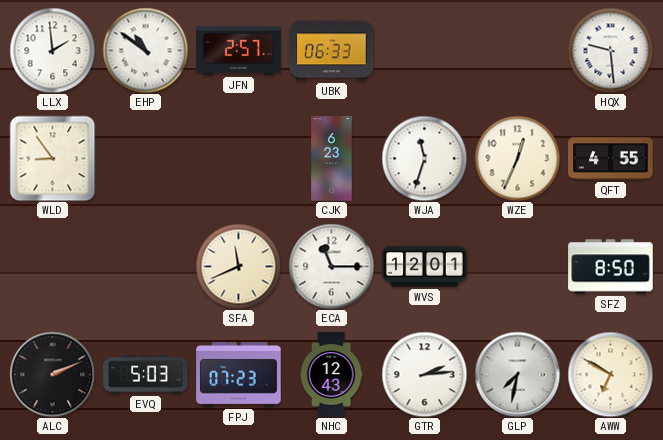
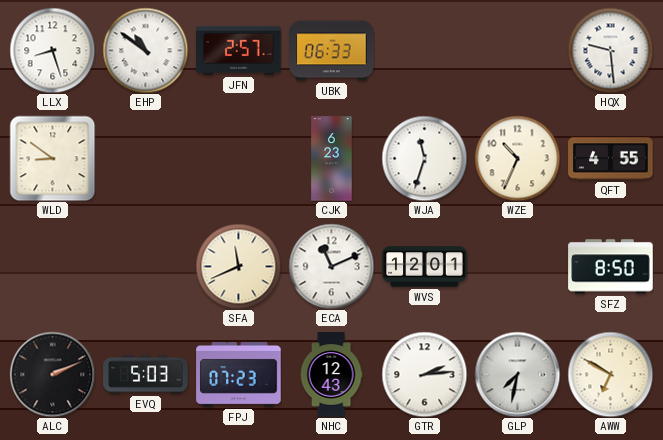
LLX: 1:59 -> 8:27 (52, 50)
WLD: 8:54 -> 8:51 (52, 158)
WZE: 12:34 -> 10:34 (517, 158)
ECA: 11:15 -> 11:11 (331, 266)
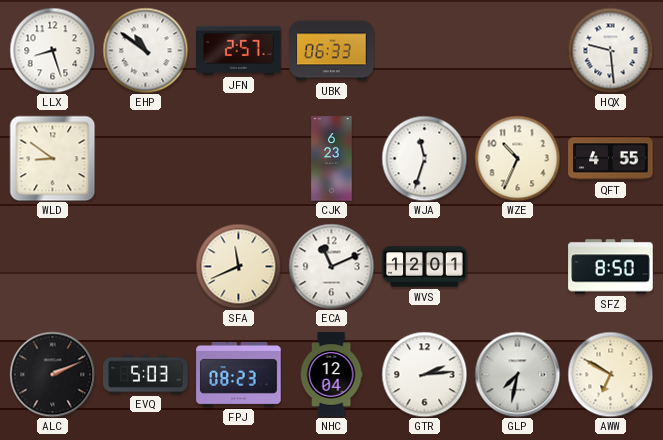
FPJ: 07:23 -> 08:23 (239, 375)
NHC: 12:43 -> 12:04 (331, 375)
